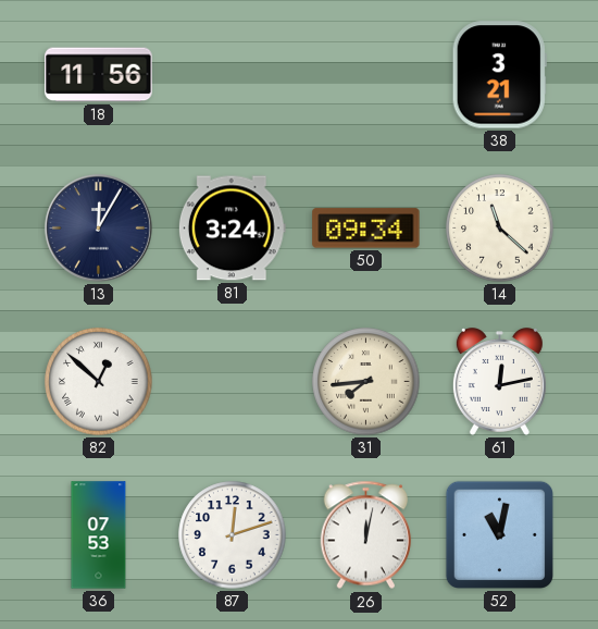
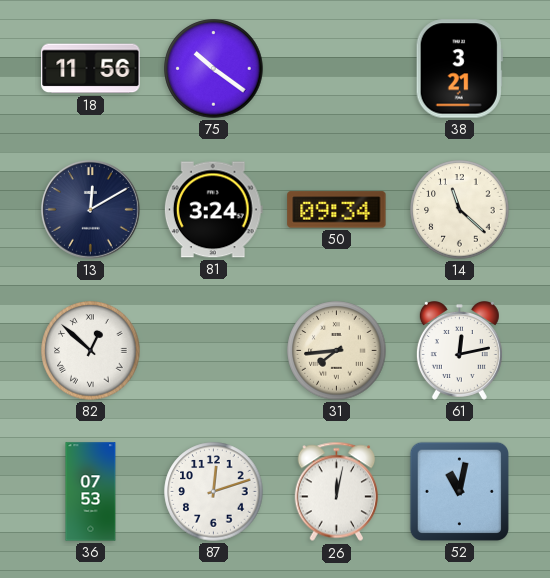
75: none -> 10:21 (214, 69)
13: 12:05 -> 12:10 (90, 209)
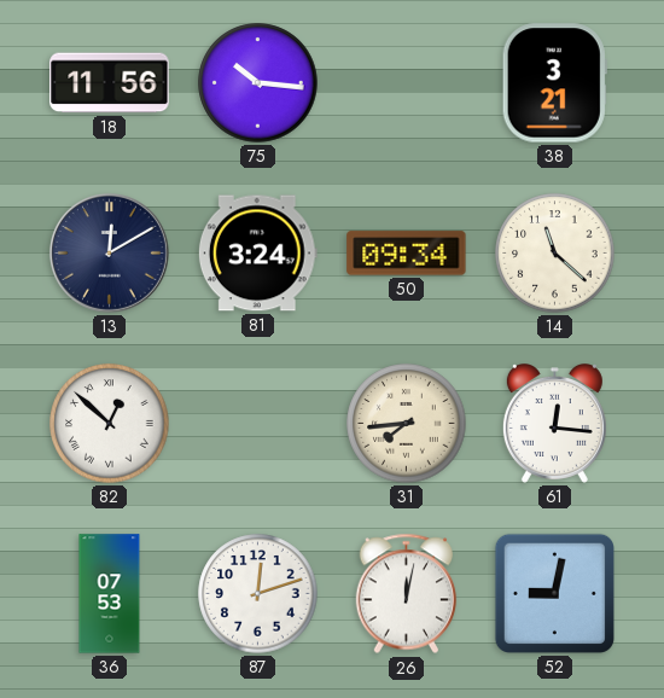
75: 10:21 -> 10:16 (258, 83)
61: 12:13 -> 12:16 (554, 424)
52: 11:02 -> 9:02 (554, 593)
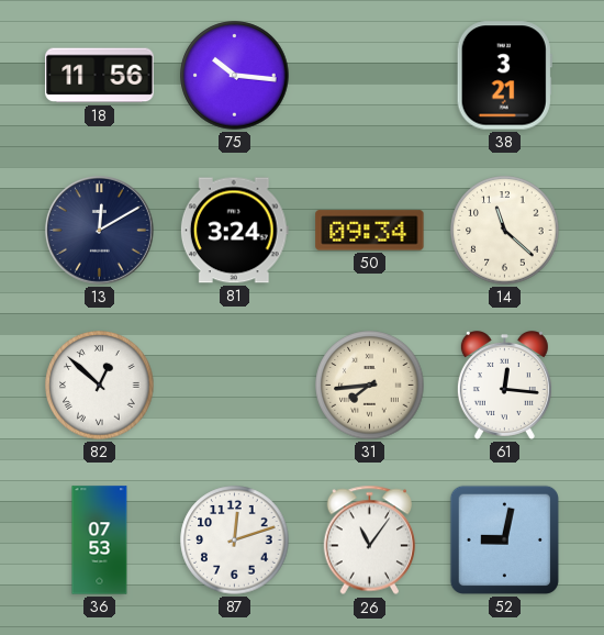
26: 12:02 -> 11:06 (370, 541)
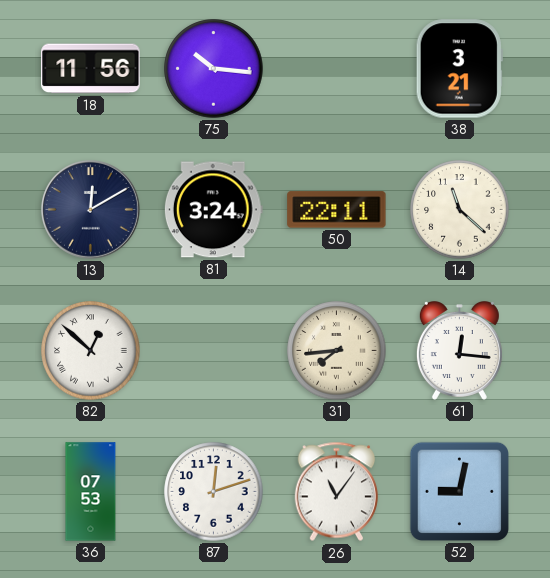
50: 09:34 -> 22:11 (337, 210)
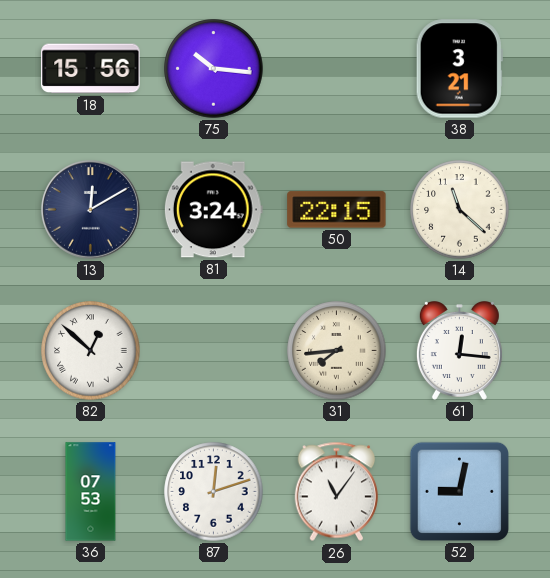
18: 11:56 -> 15:56 (91, 69)
50: 22:11 -> 22:15 (337, 210)
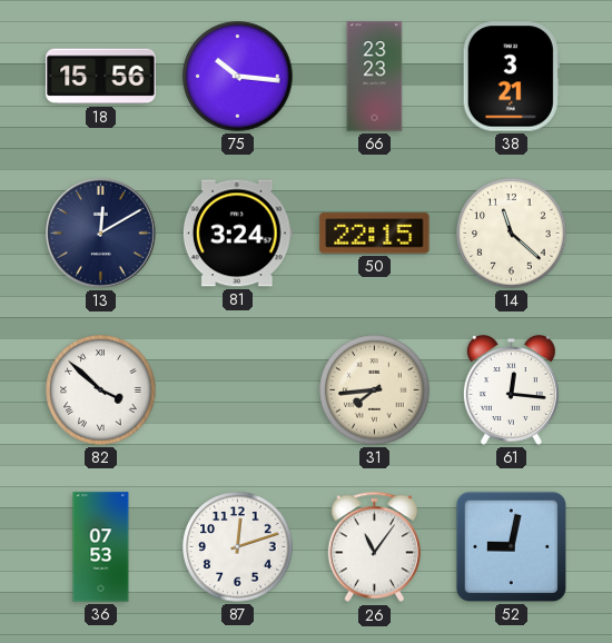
66: none -> 23:23 (375, 77)
82: 12:52 -> 3:52 (101, 390)
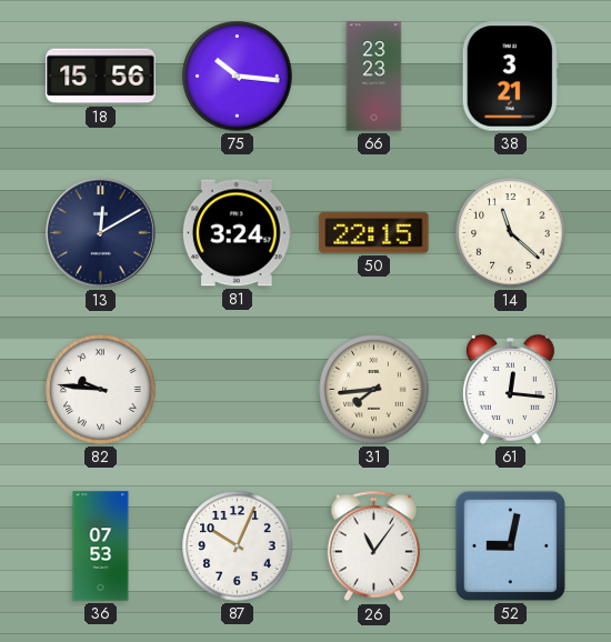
82: 3:52 -> 9:46 (101, 390)
87: 12:12 -> 10:04 (238, 546)
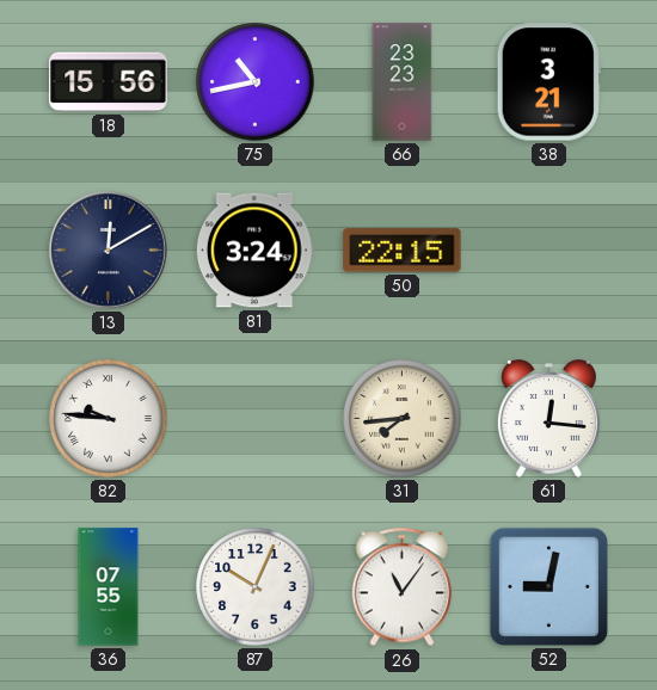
75: 10:16 -> 10:43 (256, 82)
14: 11:22 -> none (511, 233)
36: 07:53 -> 07:55 (109, 587)
